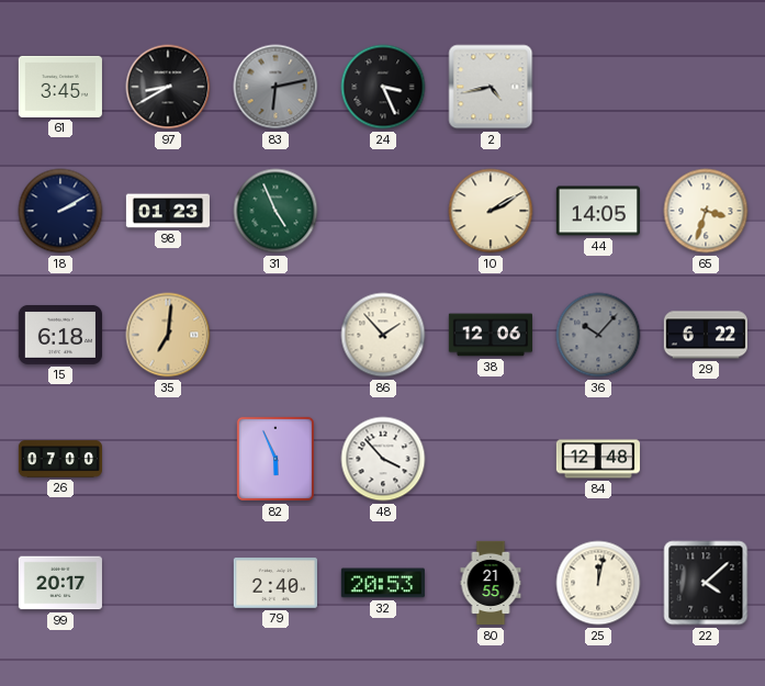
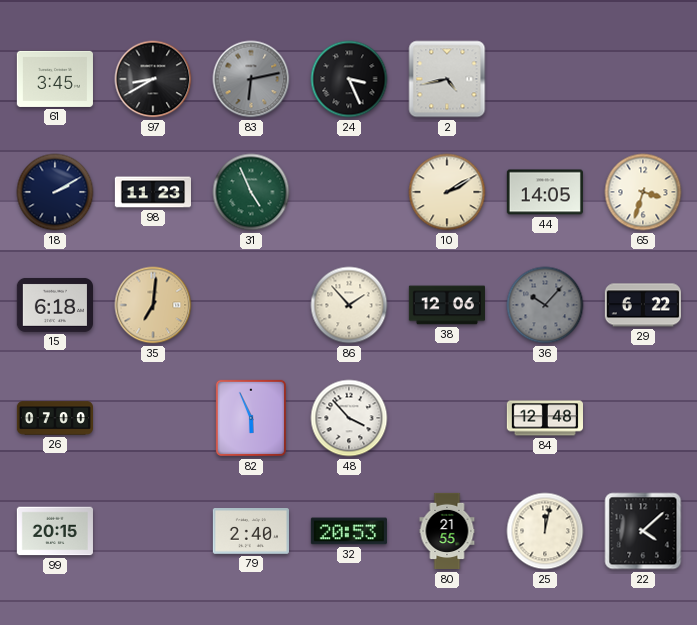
98: 01:23 -> 11:23 (152, 192)
99: 20:17 -> 20:15 (54, 531)
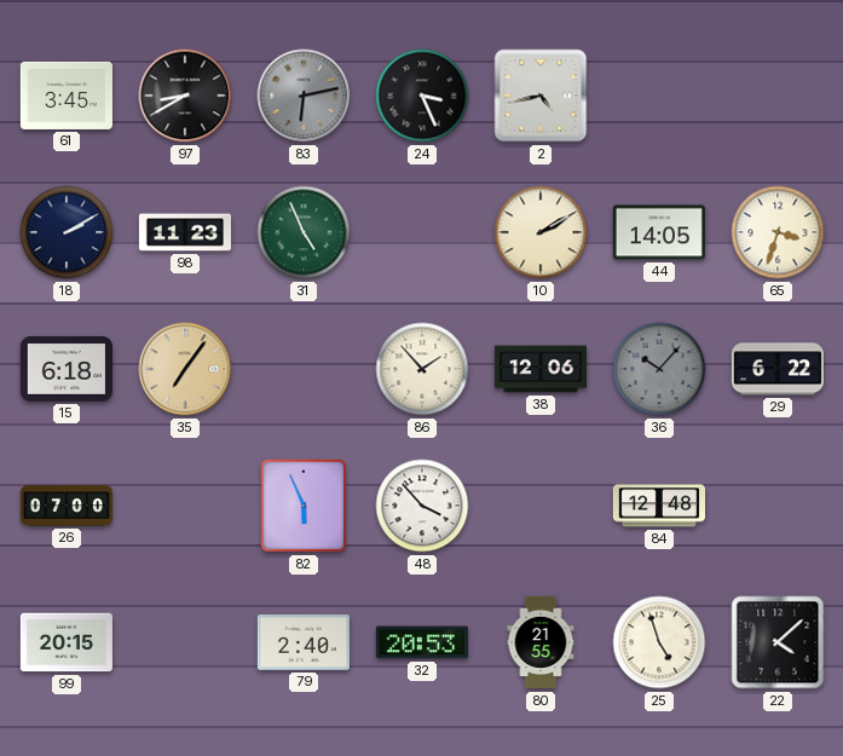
35: 7:01 -> 7:06 (185, 369)
25: 12:02 -> 4:57 (659, 642)
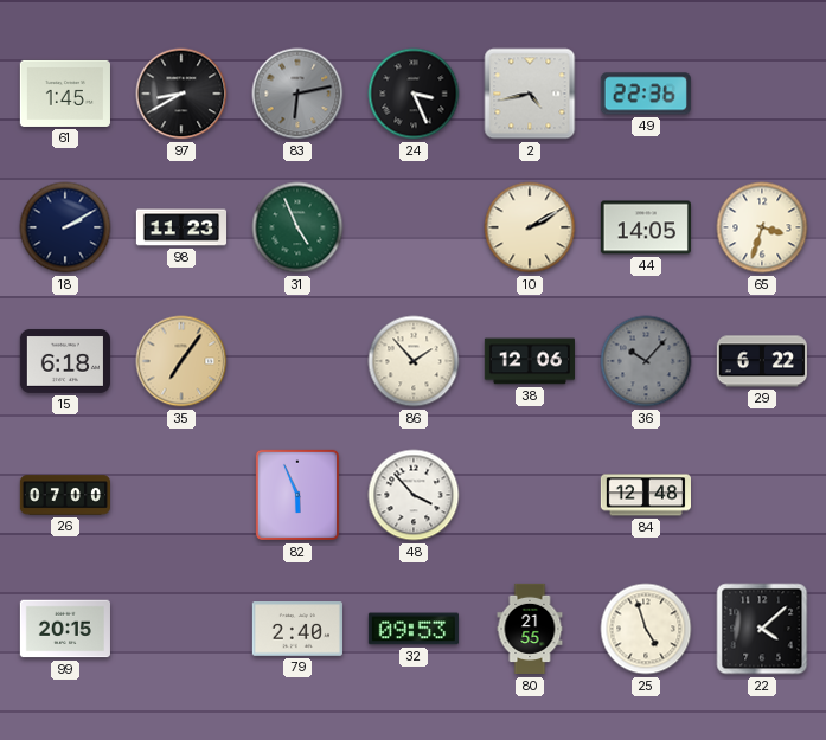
61: 3:45 -> 1:45 (65, 94)
49: none -> 22:36 (646, 94)
32: 20:53 -> 09:53 (414, 629)
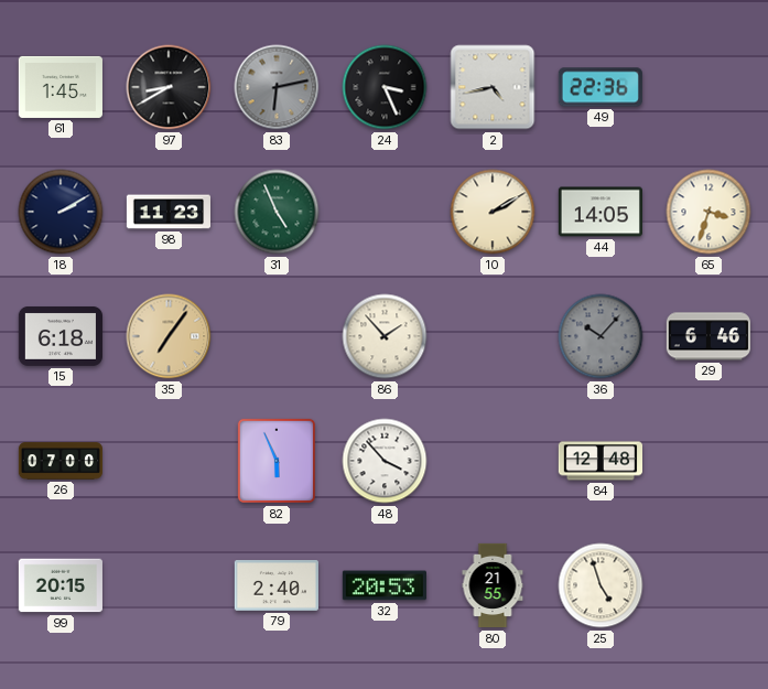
38: 12:06 -> none (529, 361)
29: 6:22 -> 6:46 (707, 336)
32: 09:53 -> 20:53 (385, 585)
22: 4:08 -> none (762, 629)
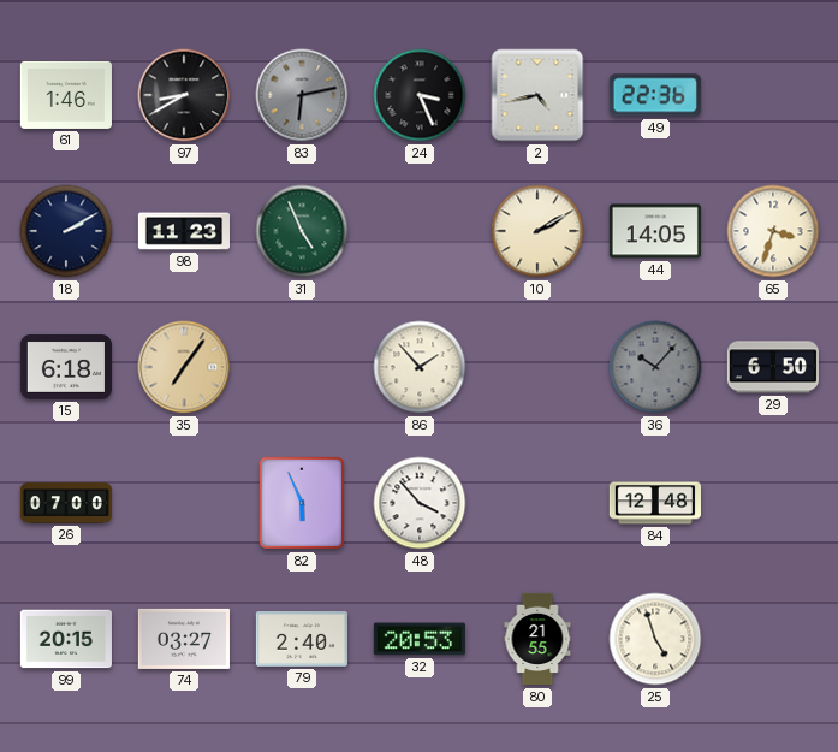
61: 1:45 -> 1:46 (66, 95)
29: 6:46 -> 6:50 (772, 367)
74: none -> 03:27 (184, 639)
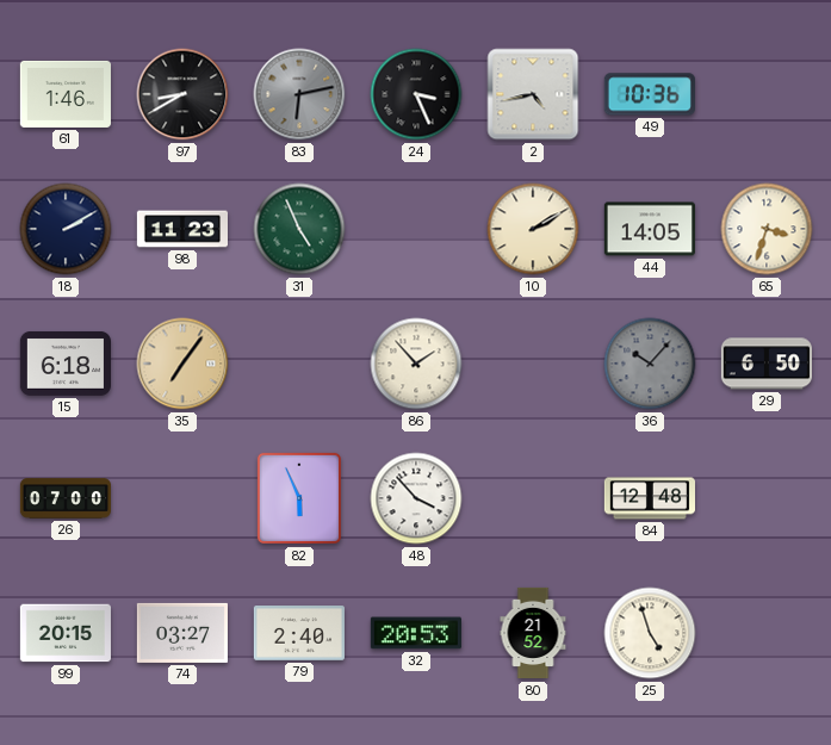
49: 22:36 -> 10:36 (650, 94)
80: 21:55 -> 21:52 (533, 633)
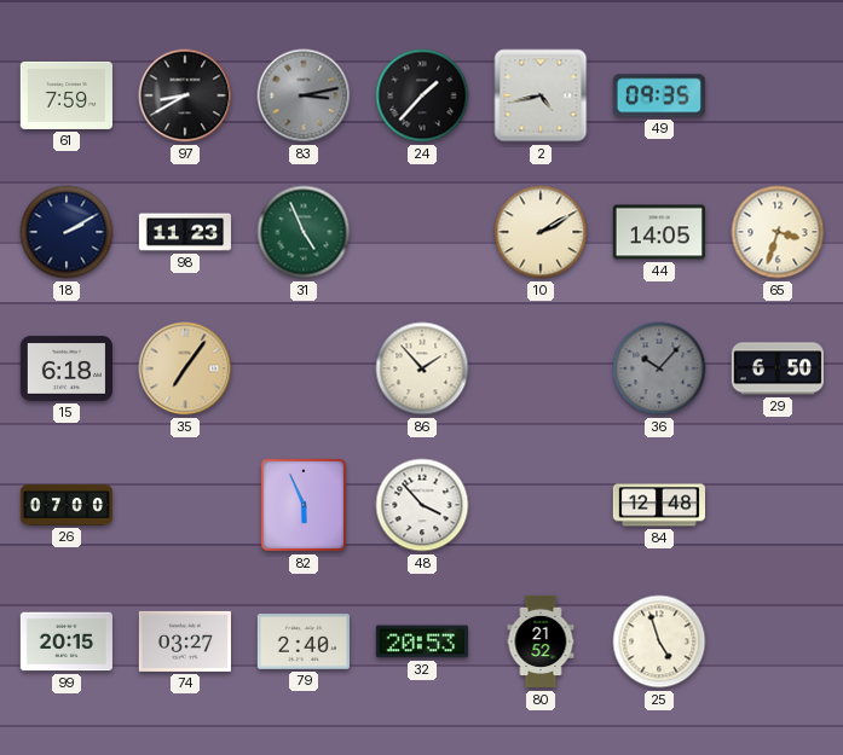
61: 1:46 -> 7:59 (67, 95)
83: 6:13 -> 3:13 (304, 95)
24: 3:26 -> 1:37 (422, 95)
49: 10:36 -> 09:35 (659, 95)
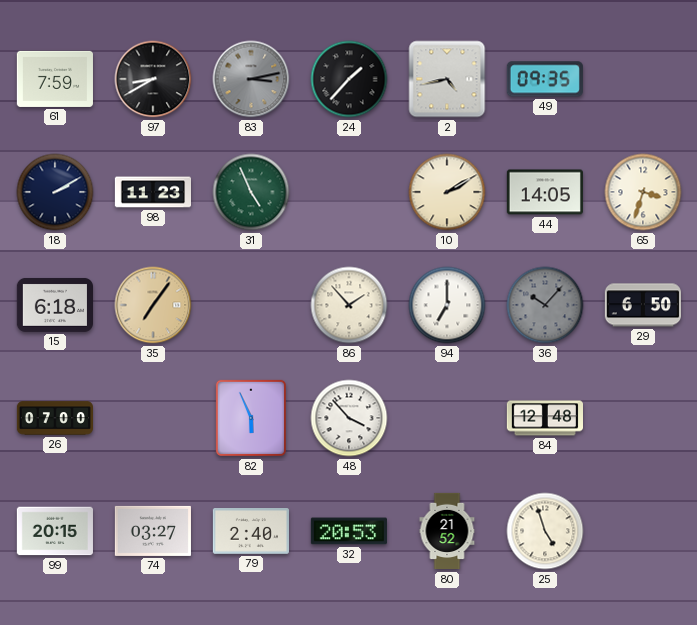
94: none -> 7:00 (447, 305)
